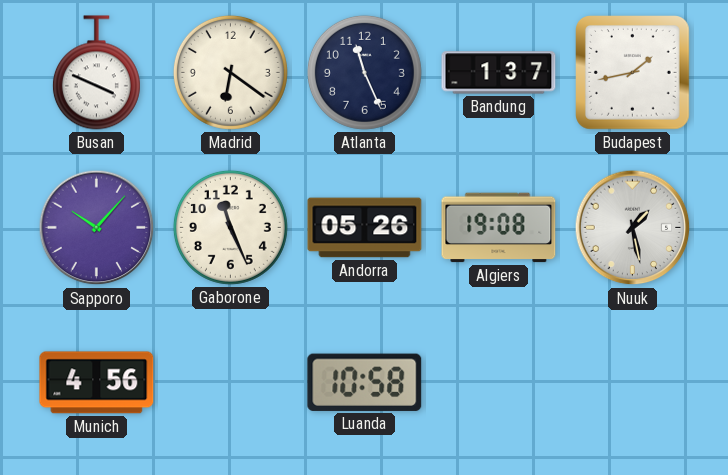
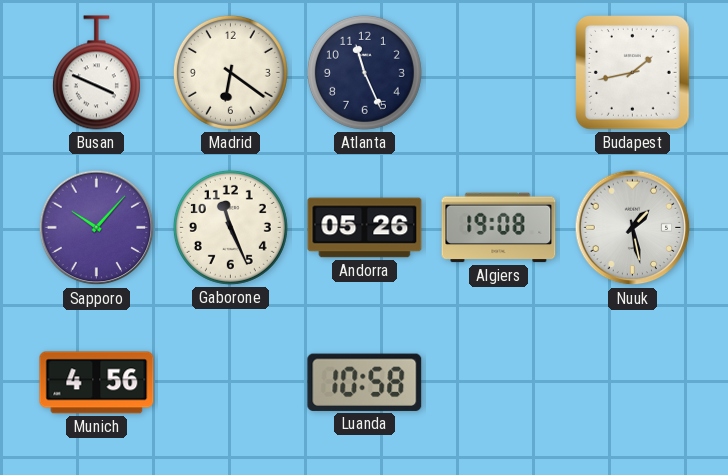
Bandung: 1:37 -> none (499, 73)
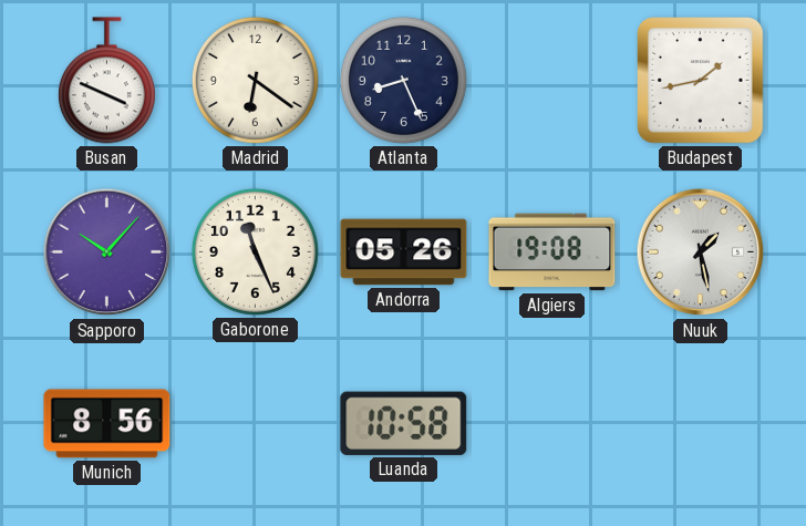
Atlanta: 11:26 -> 8:26 (403, 80)
Munich: 4:56 -> 8:56 (107, 424)
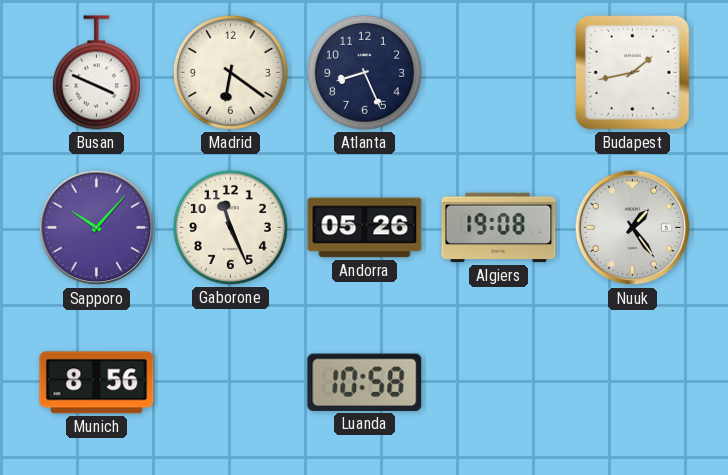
Nuuk: 1:28 -> 1:24 (633, 228)
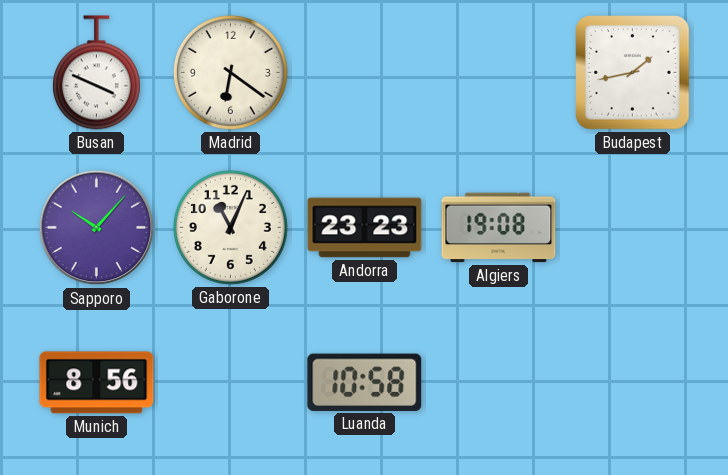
Atlanta: 8:26 -> none (364, 72)
Gaborone: 11:26 -> 11:04 (230, 227)
Andorra: 05:26 -> 23:23 (365, 228)
Nuuk: 1:24 -> none (633, 228)
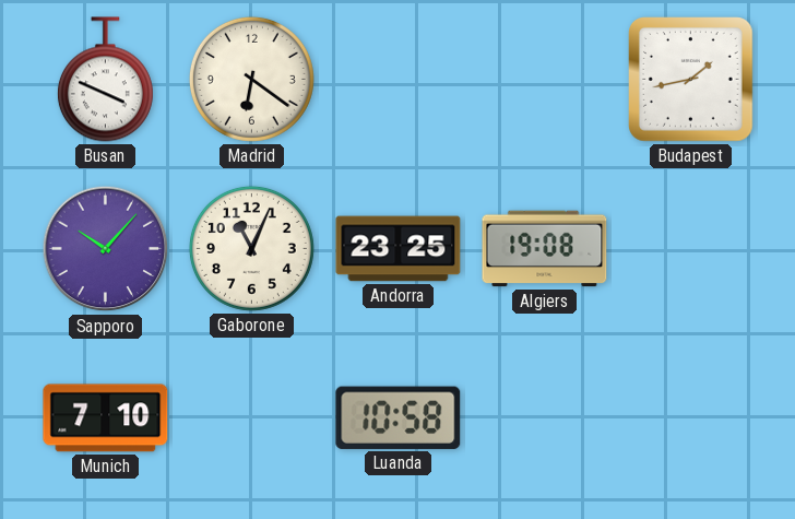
Andorra: 23:23 -> 23:25 (399, 249)
Munich: 8:56 -> 7:10 (106, 418)
